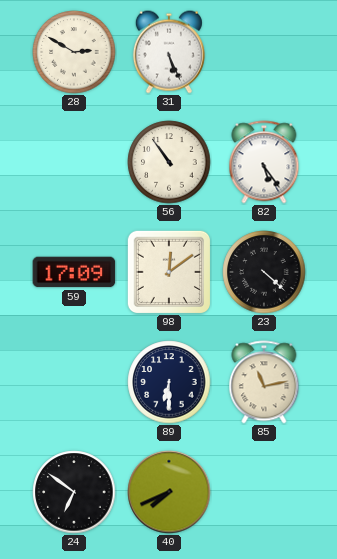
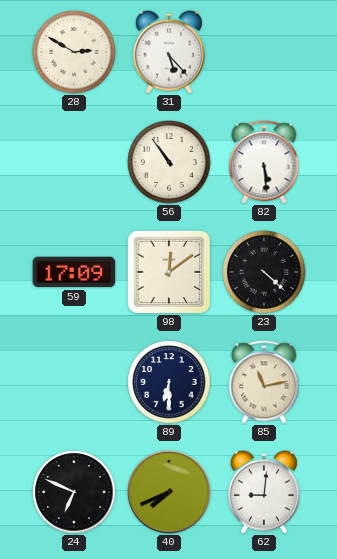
31: 5:26 -> 5:23 (169, 52)
82: 5:24 -> 5:29 (264, 162)
24: 6:51 -> 6:49 (74, 492)
62: none -> 9:01 (264, 492)
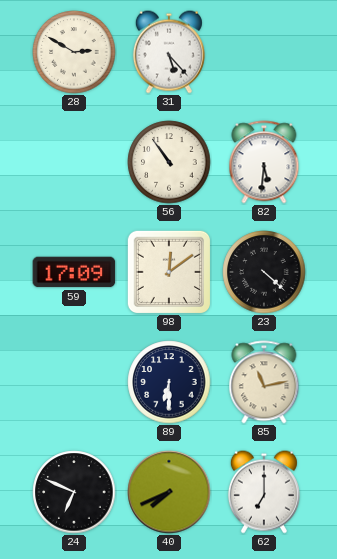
82: 5:29 -> 5:31 (264, 162)
62: 9:01 -> 7:00 (264, 492)
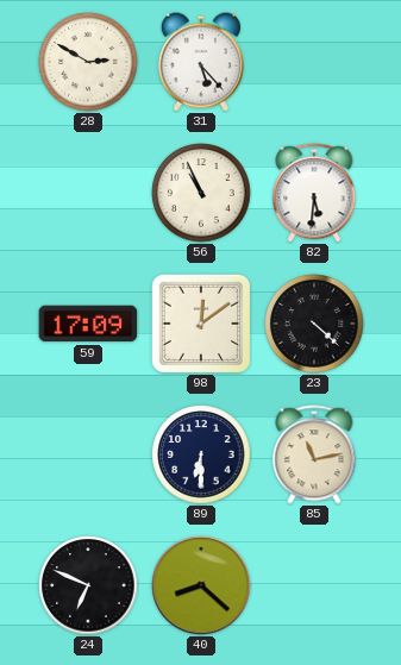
56: 10:54 -> 10:56 (201, 193)
40: 7:41 -> 8:22 (201, 585)
62: 7:00 -> none (264, 492)
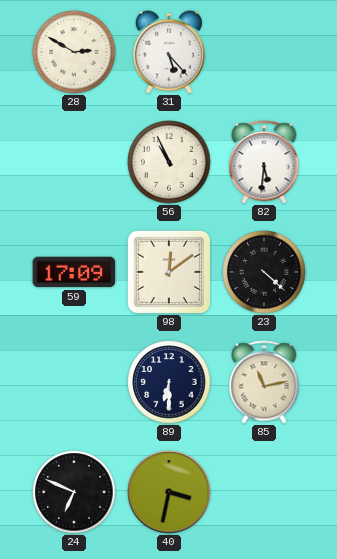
40: 8:22 -> 3:32 (169, 492)
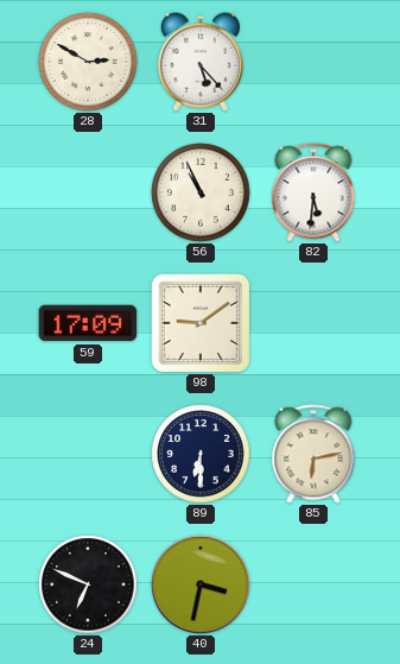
98: 12:09 -> 9:09 (199, 322)
23: 4:22 -> none (264, 272)
85: 11:13 -> 6:13 (313, 454)
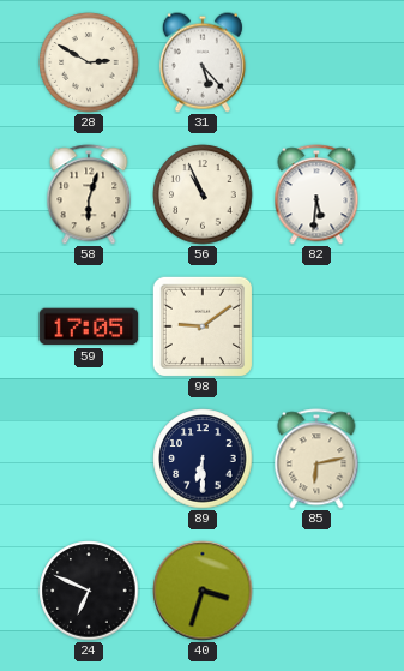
58: none -> 6:03 (89, 194)
59: 17:09 -> 17:05 (89, 326)
40: 3:32 -> 3:33 (203, 591)
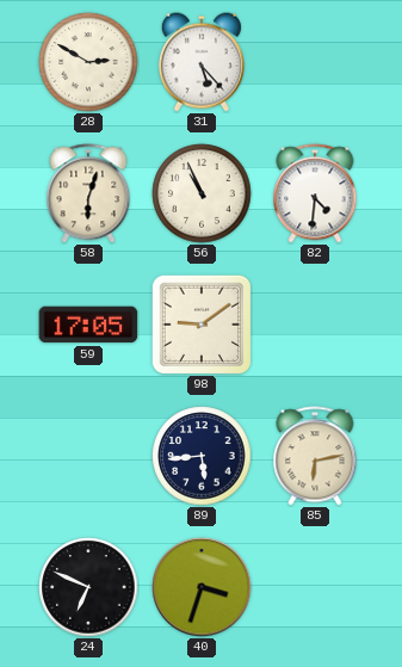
82: 5:31 -> 4:31 (315, 193)
89: 6:30 -> 5:44 (202, 456)
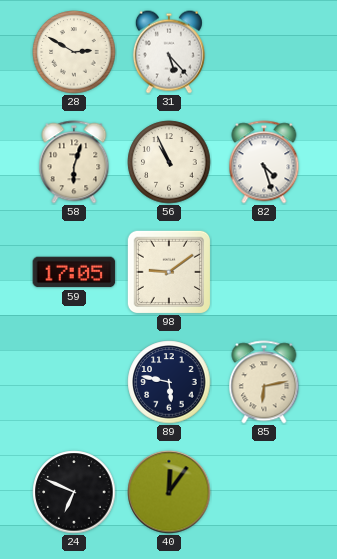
82: 4:31 -> 4:27 (264, 162)
89: 5:44 -> 5:47 (169, 382)
40: 3:33 -> 12:06 (169, 492)
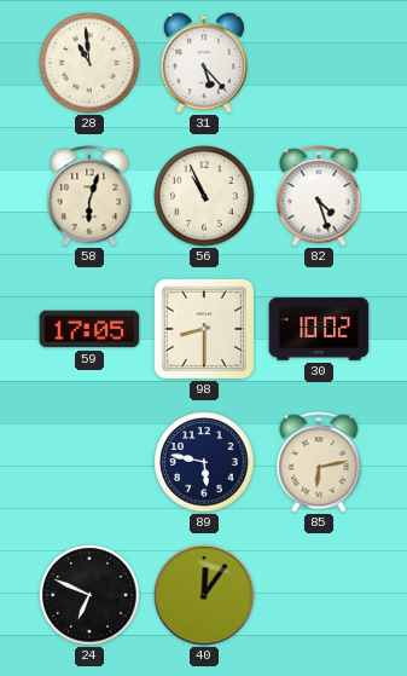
28: 2:50 -> 10:59 (89, 63)
98: 9:09 -> 8:30 (203, 328)
30: none -> 10:02 (319, 330)
